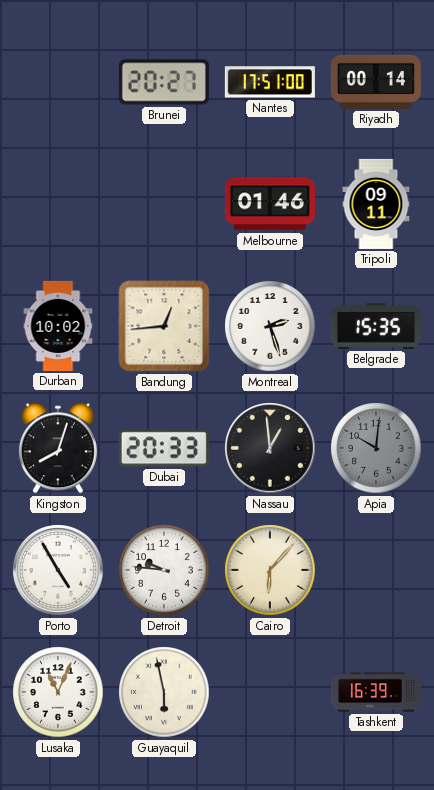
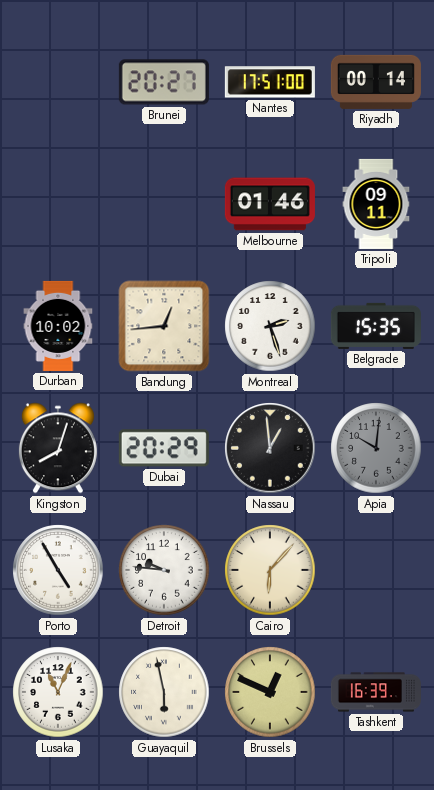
Dubai: 20:33 -> 20:29 (164, 448)
Brussels: none -> 12:49 (270, 692)
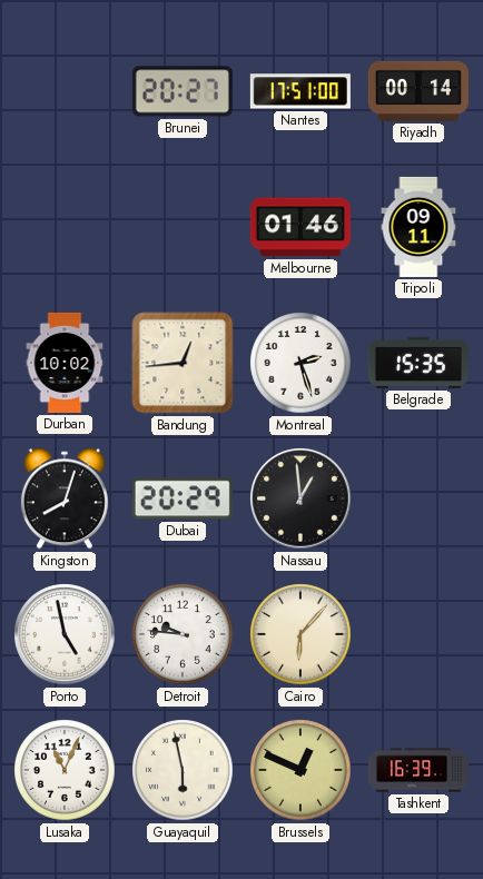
Apia: 10:01 -> none (376, 448)
Porto: 4:55 -> 4:58 (65, 634)
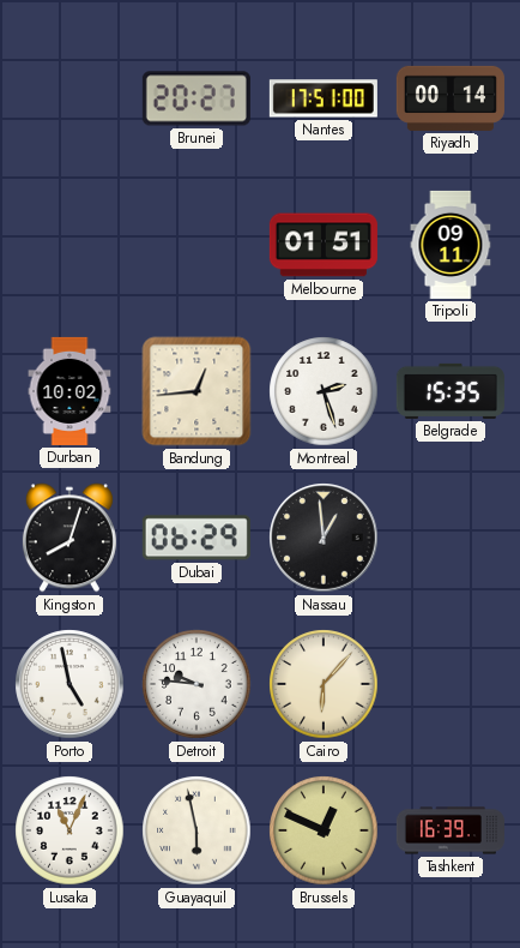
Melbourne: 01:46 -> 01:51 (324, 245)
Dubai: 20:29 -> 06:29 (196, 538)
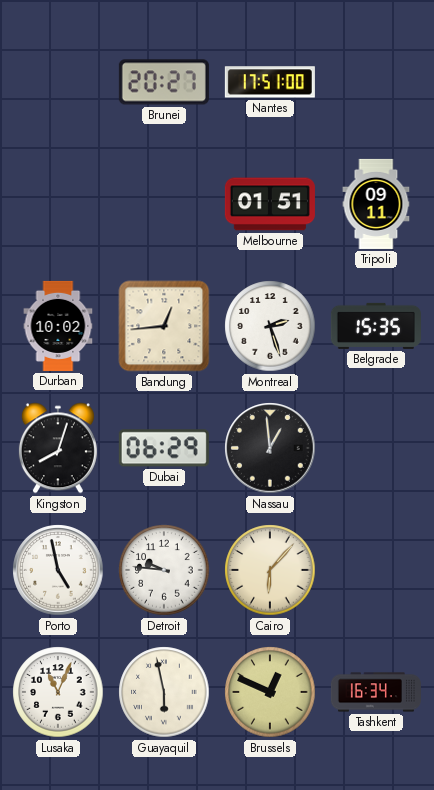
Riyadh: 00:14 -> none (451, 98)
Tashkent: 16:39 -> 16:34 (376, 692)
